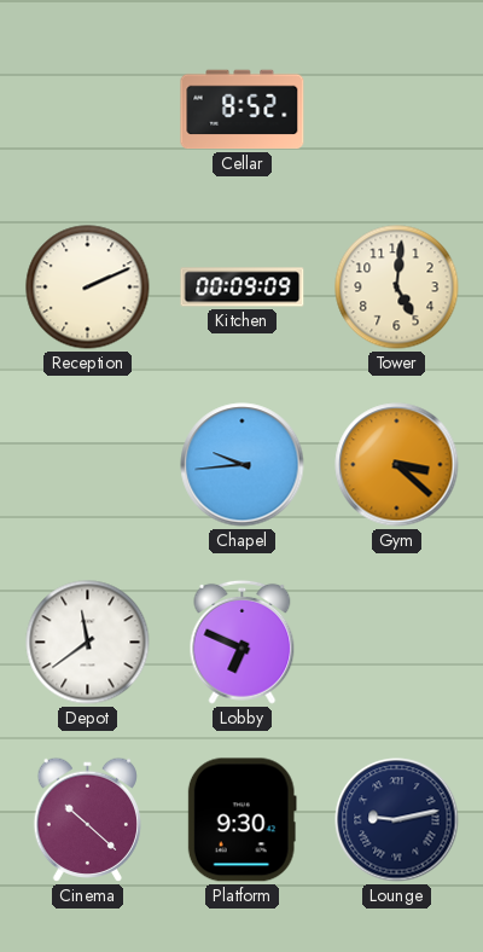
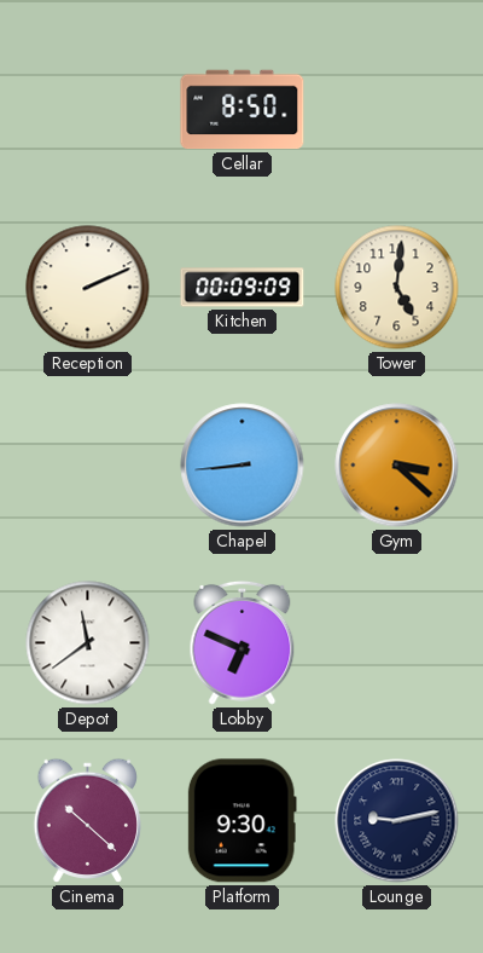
Cellar: 8:52 -> 8:50 (243, 110)
Chapel: 9:44 -> 8:44 (243, 466)
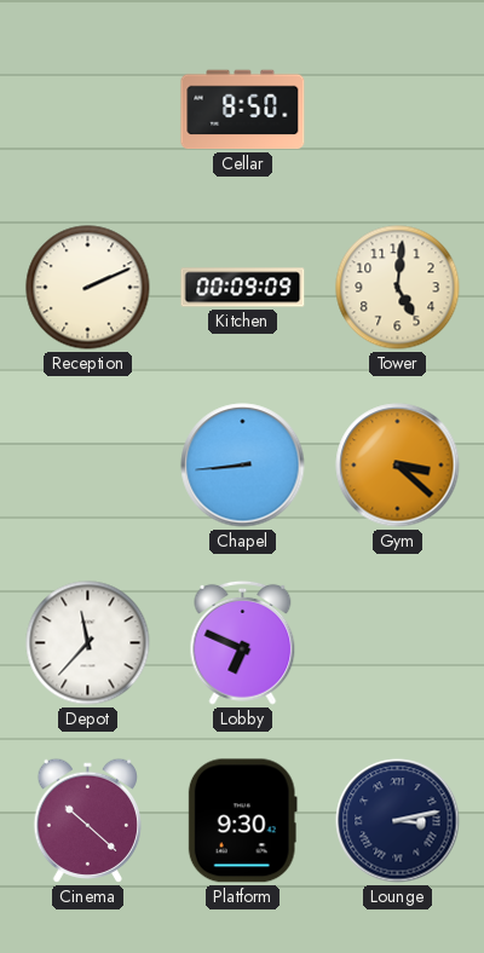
Depot: 11:39 -> 11:37 (88, 643)
Lounge: 9:13 -> 3:13 (398, 821)
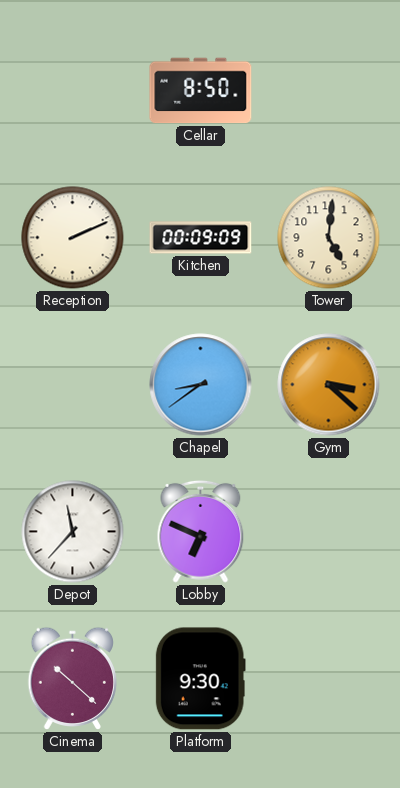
Chapel: 8:44 -> 8:39 (201, 385)
Lounge: 3:13 -> none (398, 821)
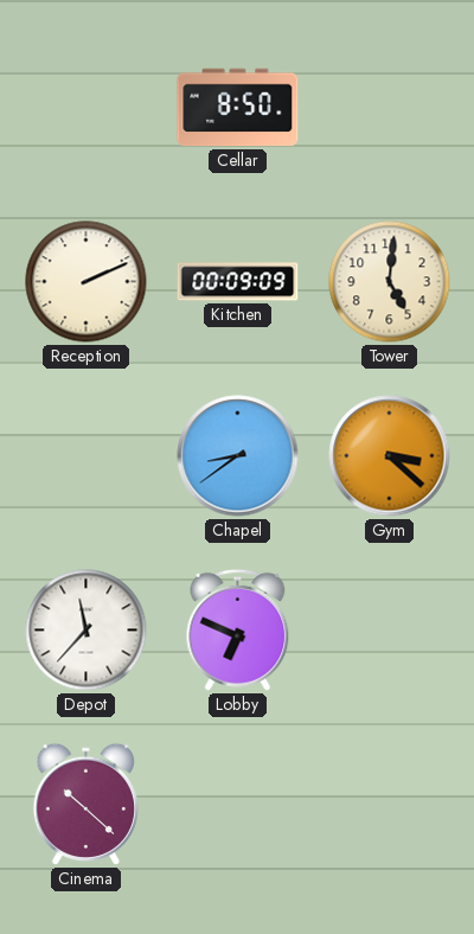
Platform: 9:30 -> none (200, 679)
